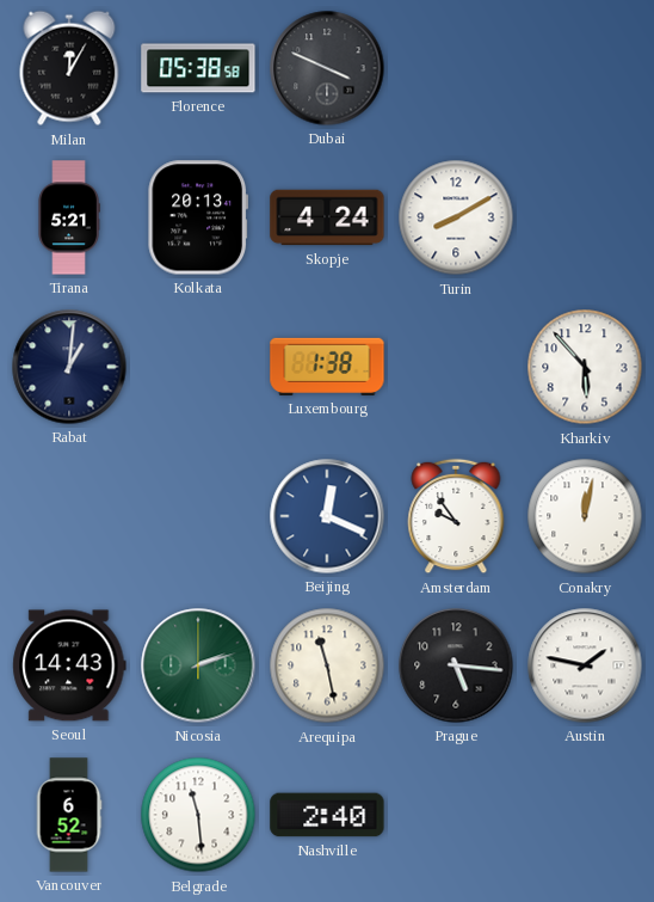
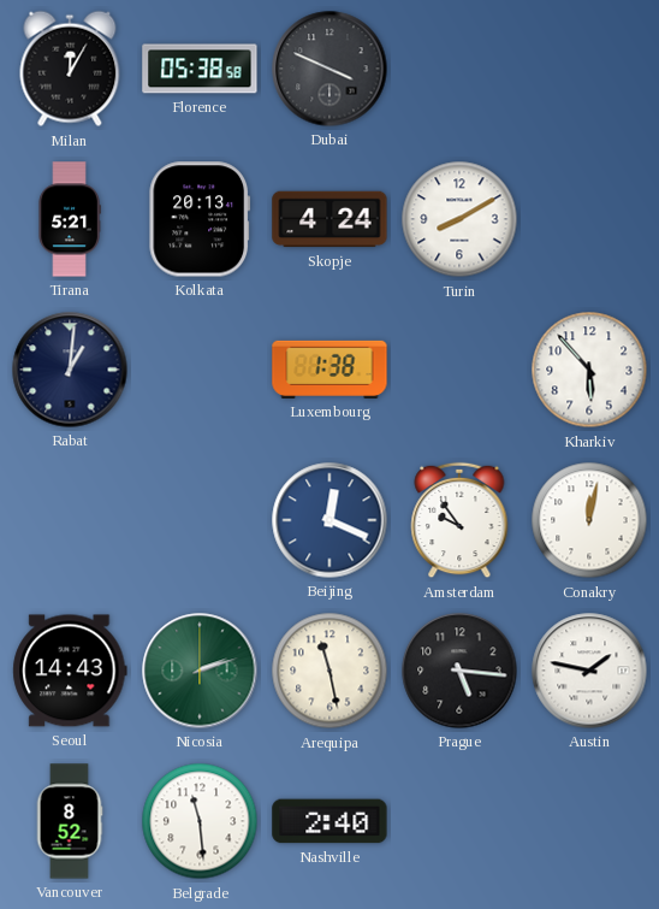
Vancouver: 6:52 -> 8:52 (70, 821)
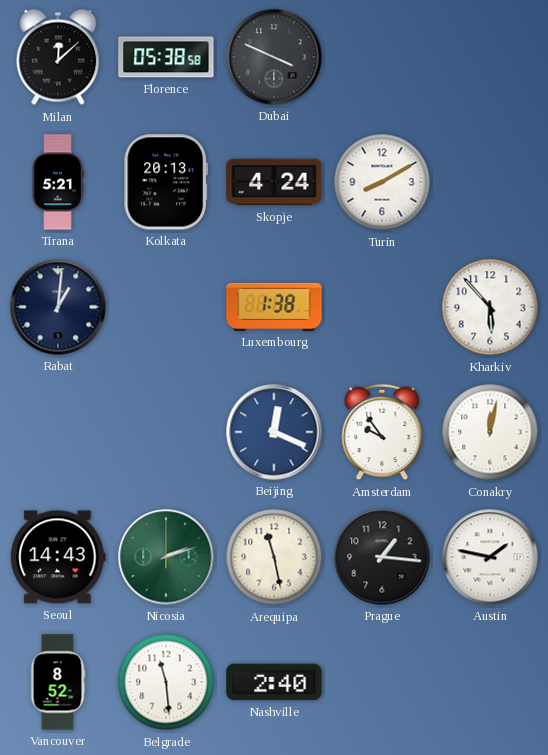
Milan: 12:05 -> 12:08 (58, 57)
Prague: 5:16 -> 1:16 (382, 557)
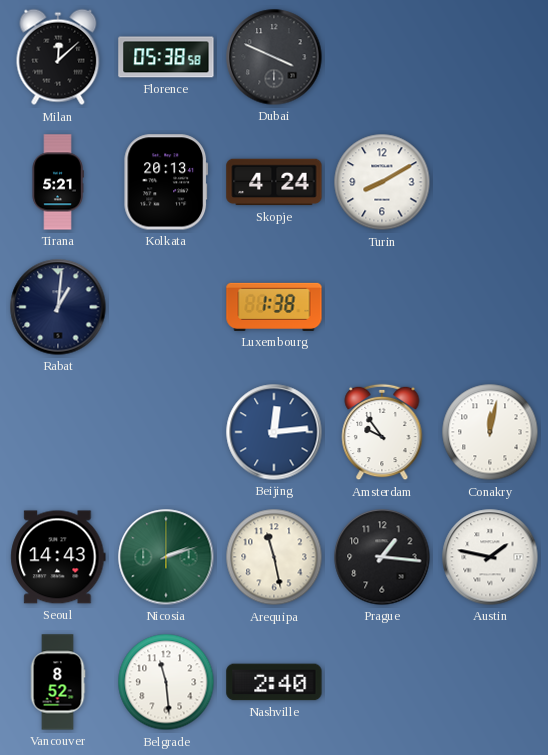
Kharkiv: 5:53 -> none (490, 307)
Beijing: 12:19 -> 12:14 (274, 432)
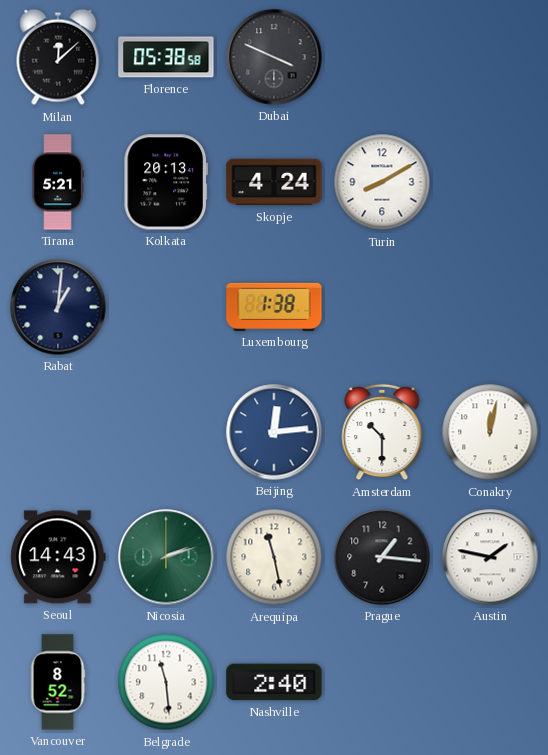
Amsterdam: 9:54 -> 10:30 (382, 432)
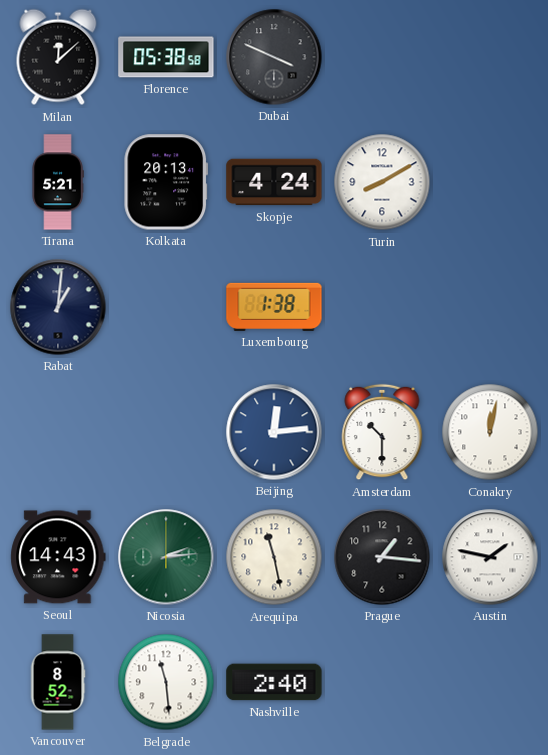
Nicosia: 2:12 -> 2:14 (166, 557)
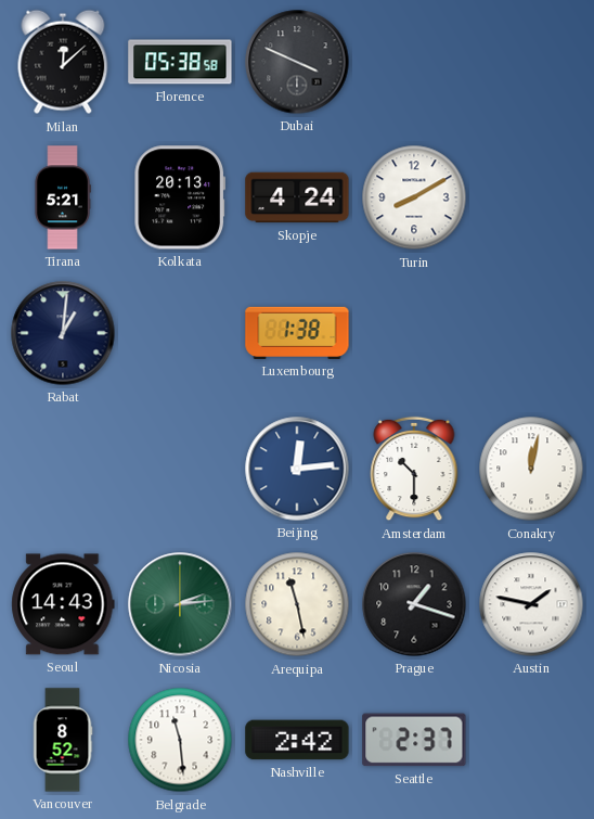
Prague: 1:16 -> 1:18 (414, 604)
Nashville: 2:40 -> 2:42 (297, 740)
Seattle: none -> 2:37 (414, 740)
